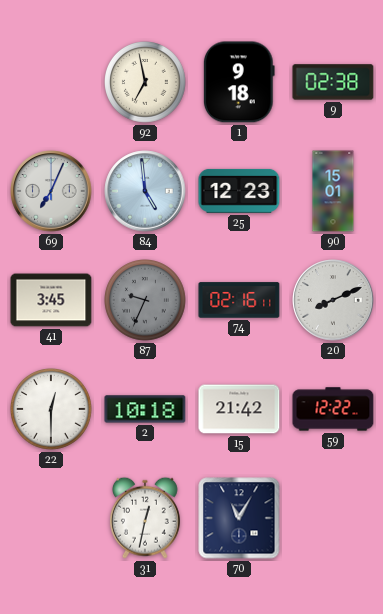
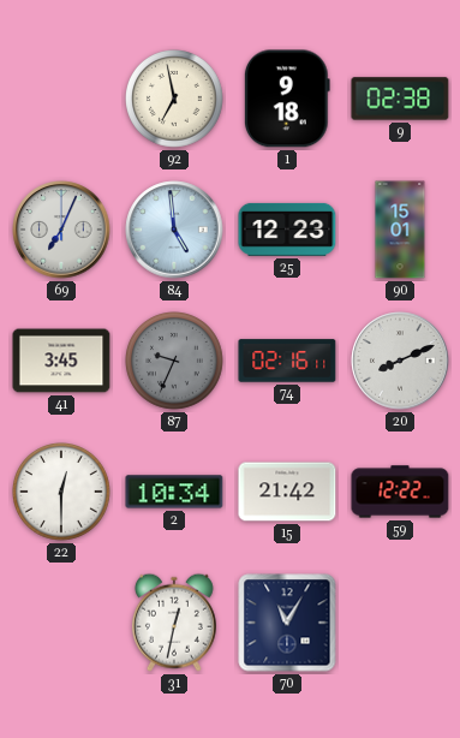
2: 10:18 -> 10:34 (174, 492)
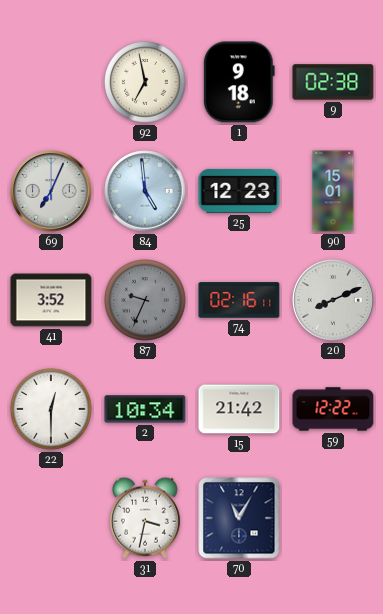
41: 3:45 -> 3:52 (51, 300)
31: 12:32 -> 3:32 (145, 518)
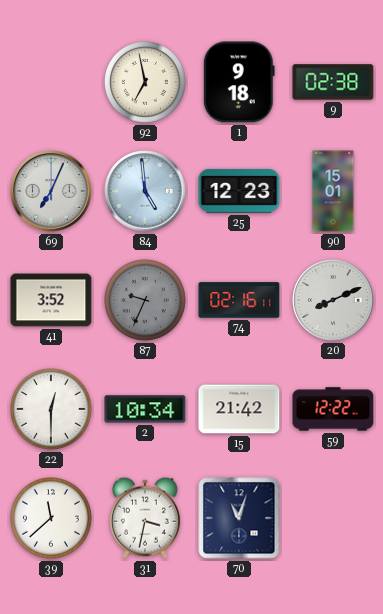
39: none -> 11:38 (52, 519)
70: 11:05 -> 11:03 (239, 518)
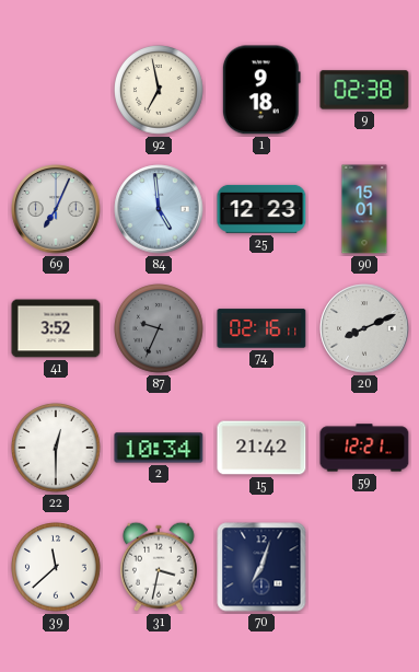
59: 12:22 -> 12:21 (364, 448)
70: 11:03 -> 7:03 (261, 567)
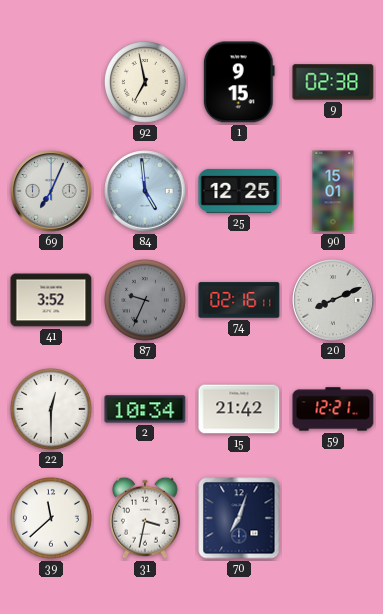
1: 9:18 -> 9:15 (239, 82)
25: 12:23 -> 12:25 (239, 191)
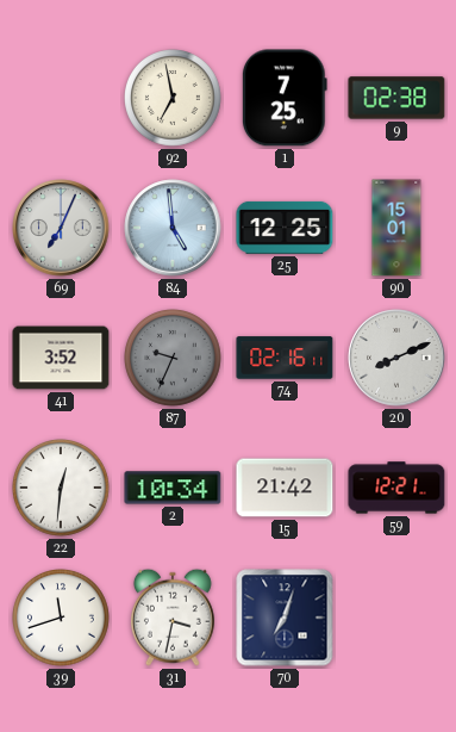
1: 9:15 -> 7:25 (285, 98)
22: 12:30 -> 12:31 (62, 489)
39: 11:38 -> 11:42 (62, 619)
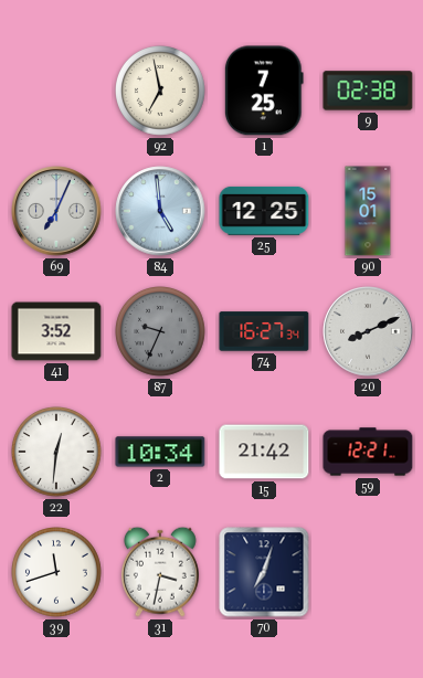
74: 02:16 -> 16:27 (264, 331)
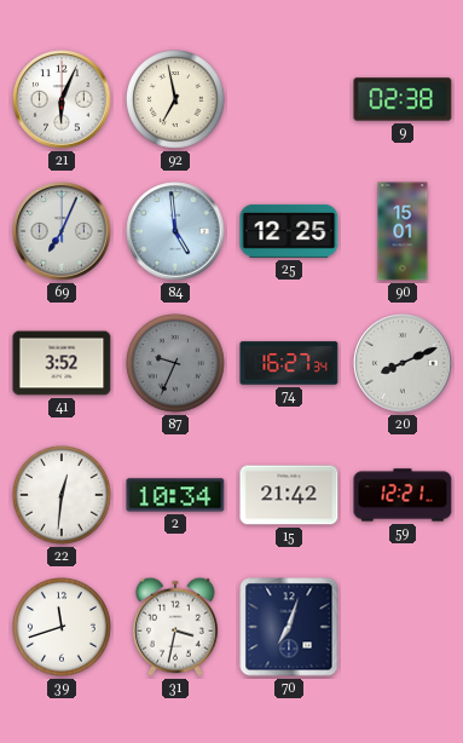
21: none -> 6:04 (62, 99)
1: 7:25 -> none (264, 91)
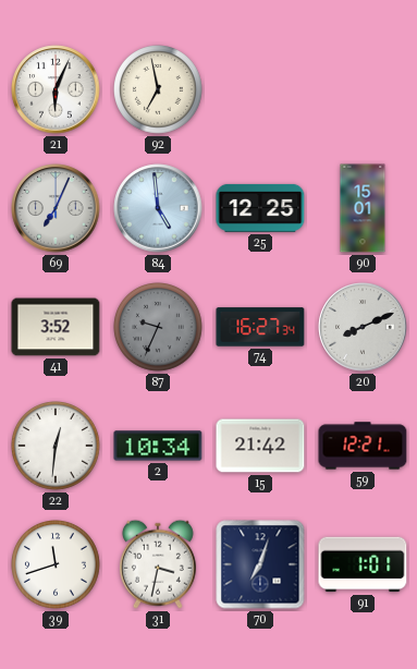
9: 02:38 -> none (403, 99)
91: none -> 1:01 (363, 564)
